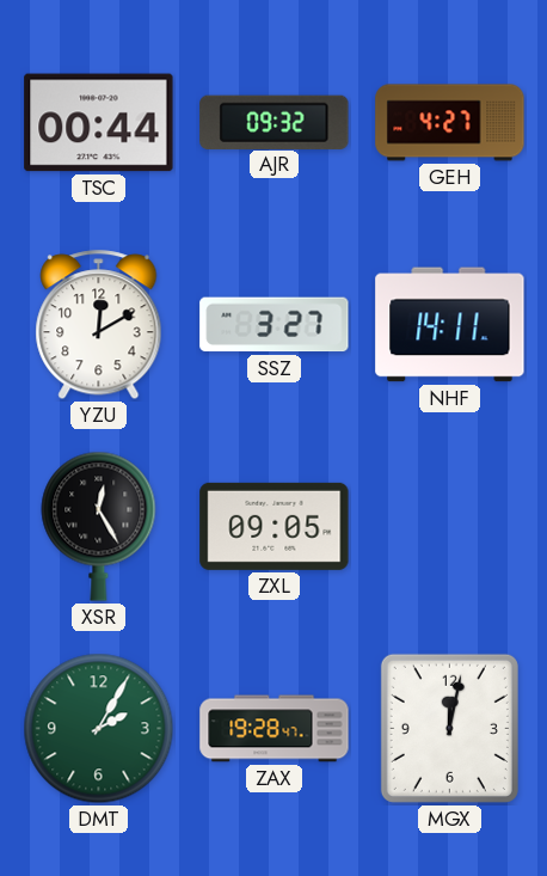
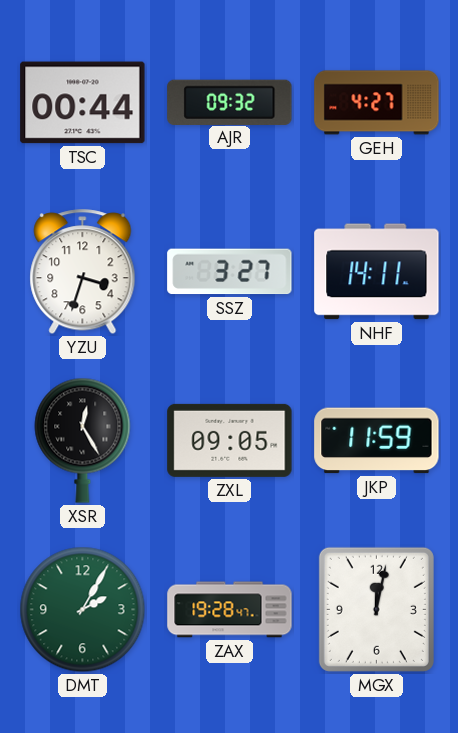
YZU: 12:10 -> 3:33 (83, 272)
JKP: none -> 11:59 (377, 441)
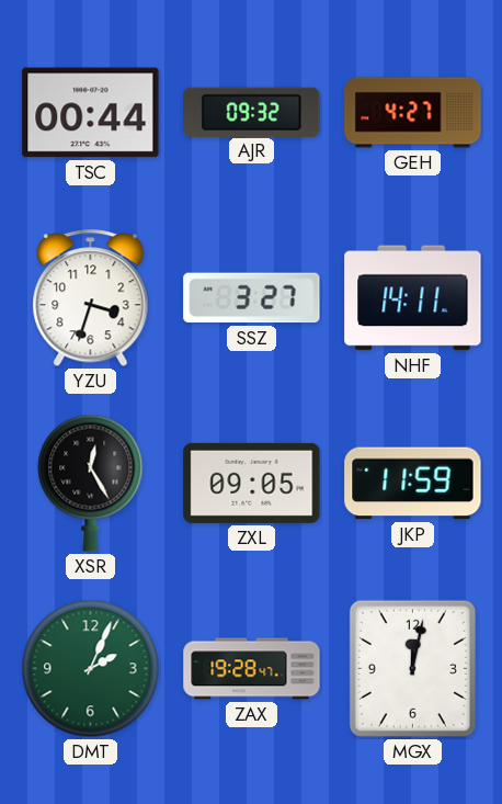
DMT: 2:05 -> 2:04 (91, 669)
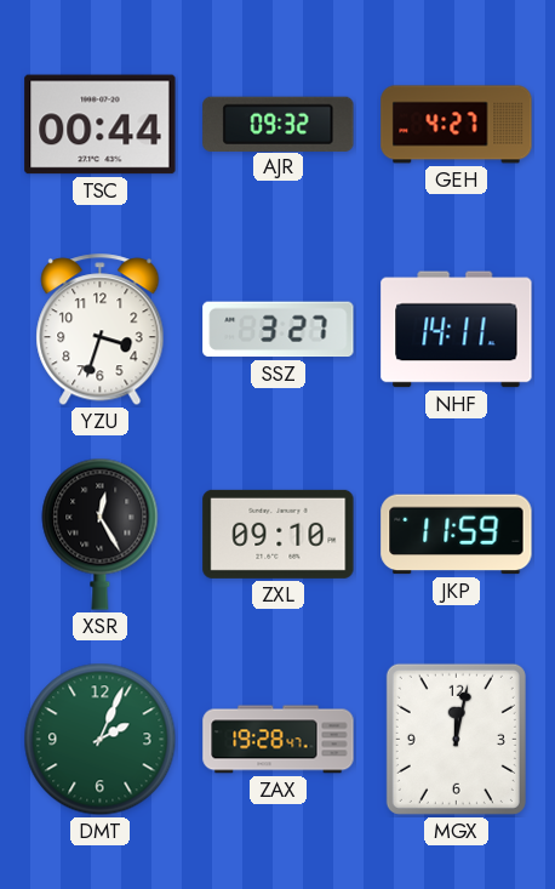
ZXL: 09:05 -> 09:10 (279, 534)
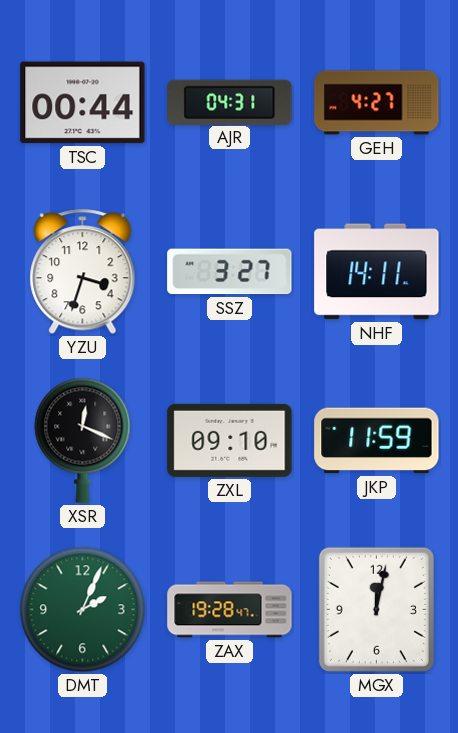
AJR: 09:32 -> 04:31 (230, 102)
XSR: 12:25 -> 12:19 (83, 440)
